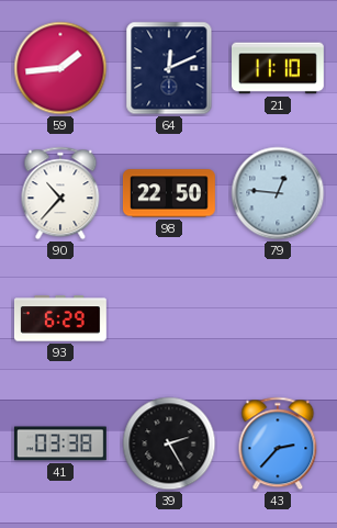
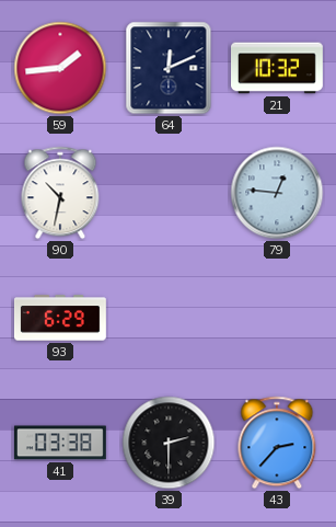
21: 11:10 -> 10:32 (278, 68)
90: 10:37 -> 10:32 (60, 193)
98: 22:50 -> none (169, 193)
39: 2:25 -> 2:30 (169, 443)
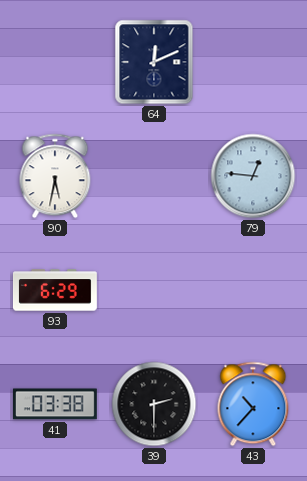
59: 1:44 -> none (60, 68)
21: 10:32 -> none (278, 68)
90: 10:32 -> 5:32 (55, 176)
43: 2:37 -> 10:37 (253, 404)
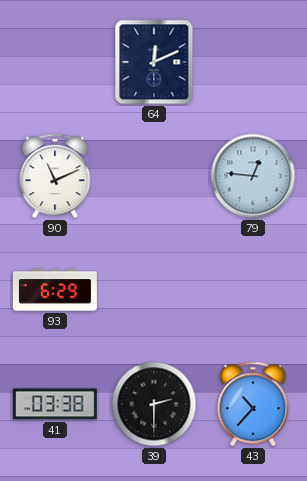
90: 5:32 -> 11:11 (55, 176)
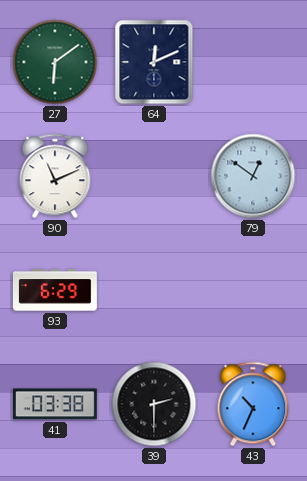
27: none -> 6:09 (55, 62)
79: 12:46 -> 12:51 (253, 176)
43: 10:37 -> 10:34 (253, 404)
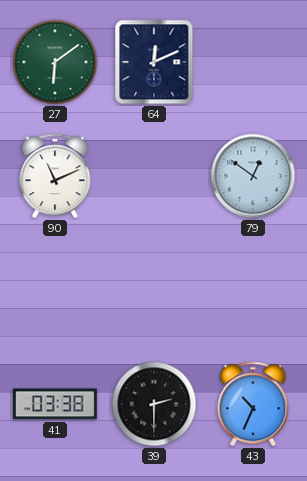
93: 6:29 -> none (55, 290)
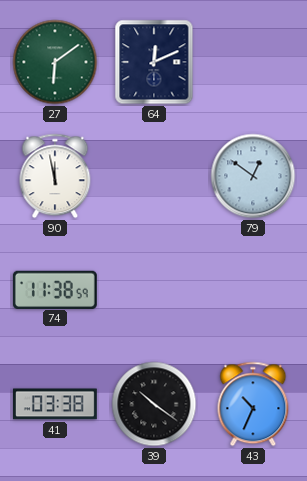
90: 11:11 -> 11:58 (55, 176)
74: none -> 11:38 (55, 289)
39: 2:30 -> 10:21 (154, 404)
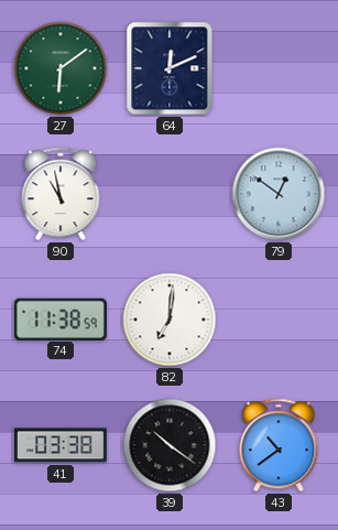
90: 11:58 -> 10:58 (61, 194)
82: none -> 7:01 (170, 320)
43: 10:34 -> 10:39 (279, 445)
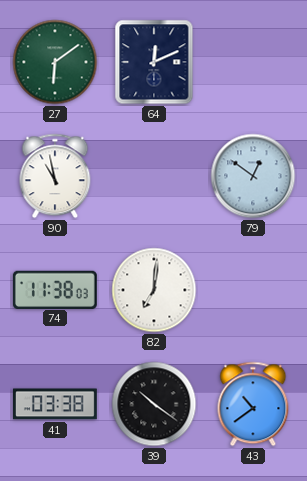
74: 11:38:59 -> 11:38:03 (55, 289)
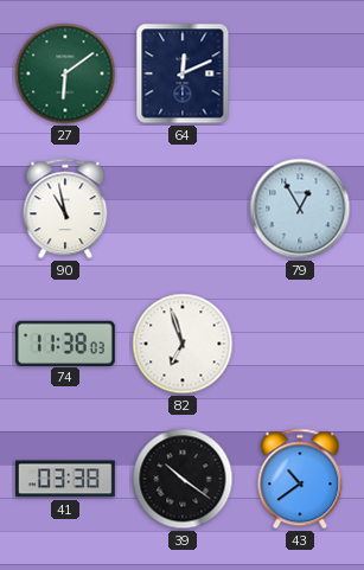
79: 12:51 -> 12:55 (300, 209)
82: 7:01 -> 6:57 (183, 344)
